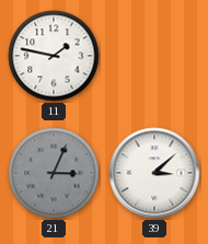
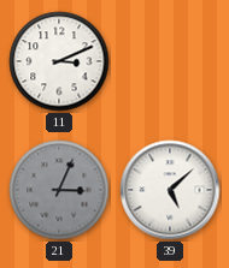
11: 1:47 -> 3:11 (59, 61)
39: 3:08 -> 5:08 (170, 190)
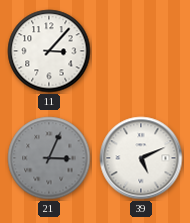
11: 3:11 -> 3:07 (49, 51)
39: 5:08 -> 5:11 (141, 158)
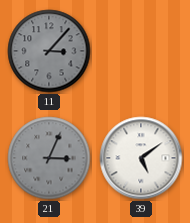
11 dial: white -> grey (49, 51)
39: 5:11 -> 5:09 (141, 158)
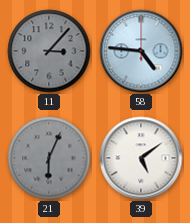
58: none -> 4:46 (141, 51)
21: 3:04 -> 6:04 (49, 158)
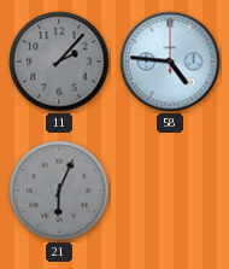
11: 3:07 -> 2:07 (59, 62)
39: 5:09 -> none (141, 158)
